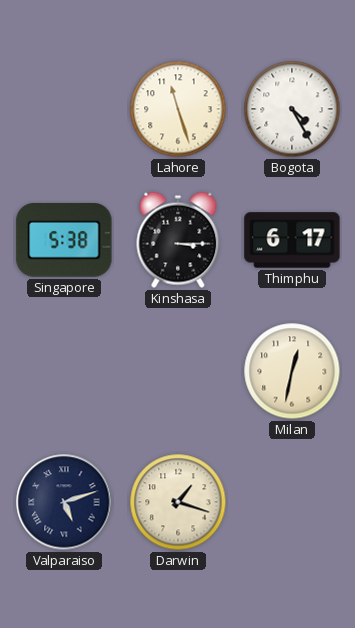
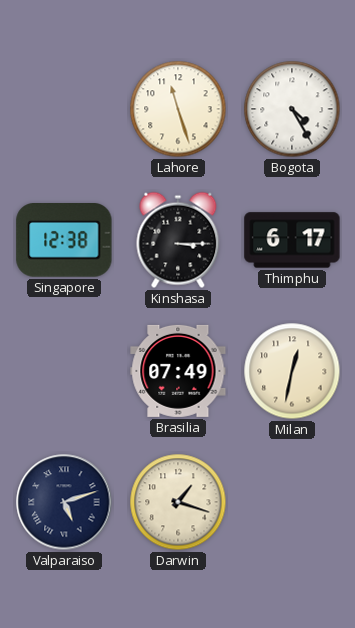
Singapore: 5:38 -> 12:38 (64, 241)
Brasilia: none -> 07:49 (178, 371)
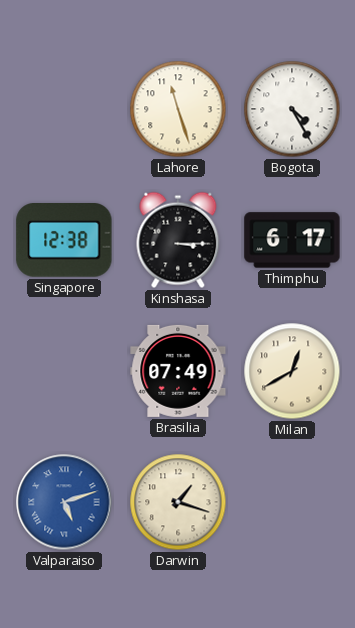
Milan: 12:32 -> 12:40 (292, 371)
Valparaiso dial: navy -> blue (64, 502)
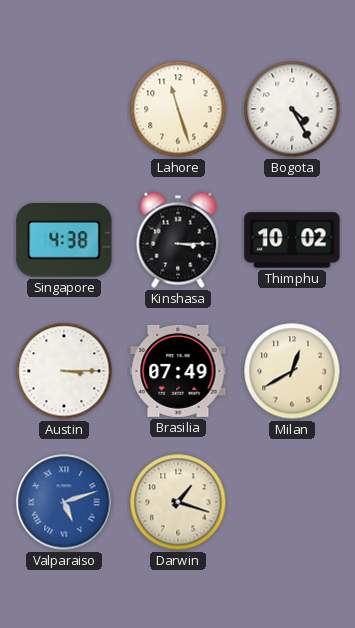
Singapore: 12:38 -> 4:38 (64, 241)
Thimphu: 6:17 -> 10:02 (292, 240)
Austin: none -> 3:15 (64, 371)
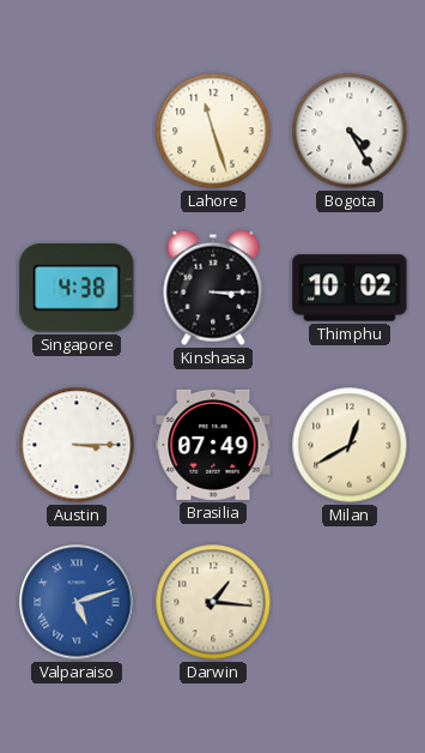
Darwin: 1:18 -> 1:16 (213, 602)
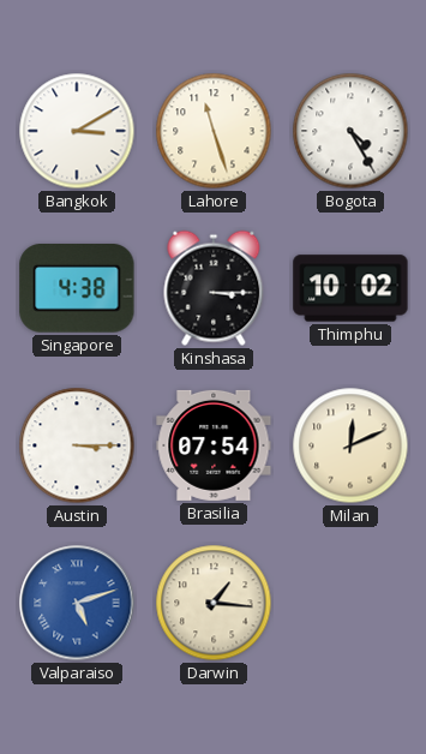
Bangkok: none -> 3:10 (77, 131)
Brasilia: 07:49 -> 07:54 (214, 445)
Milan: 12:40 -> 12:11 (350, 445)
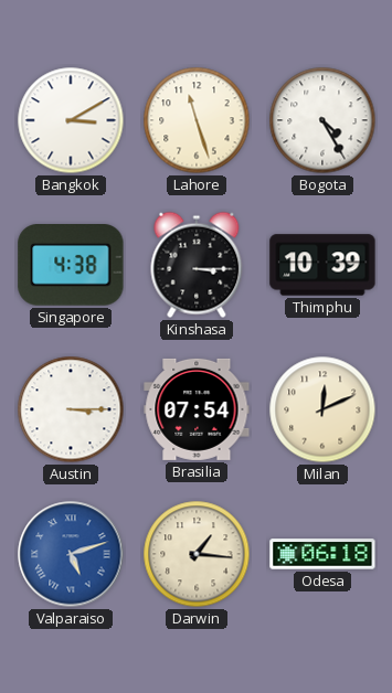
Thimphu: 10:02 -> 10:39 (322, 265)
Odesa: none -> 06:18 (322, 554)
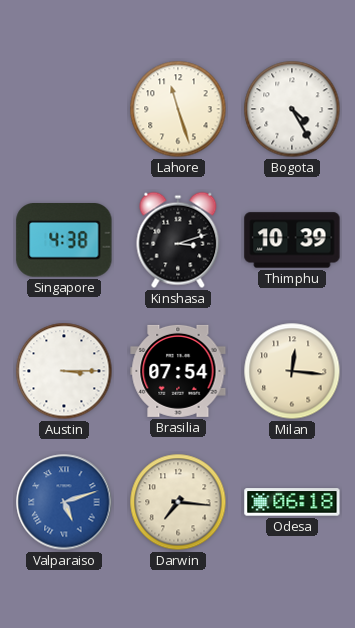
Bangkok: 3:10 -> none (71, 120)
Kinshasa: 3:15 -> 3:12 (178, 240)
Milan: 12:11 -> 12:16 (292, 371)
Darwin: 1:16 -> 7:16 (178, 502)
